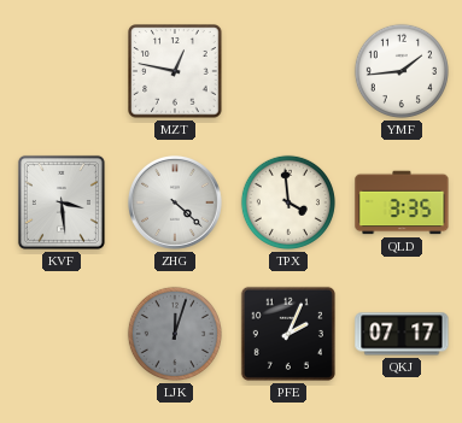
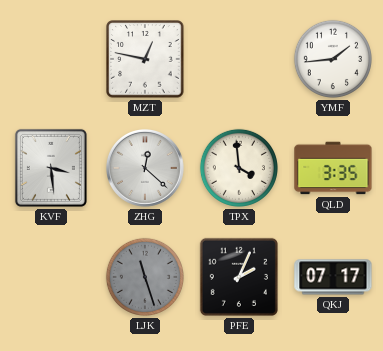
ZHG: 4:22 -> 12:22 (146, 169)
LJK: 12:03 -> 11:27 (145, 277)
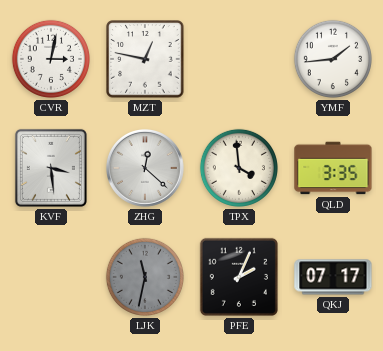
CVR: none -> 3:02 (51, 59)
LJK: 11:27 -> 11:32 (145, 277)
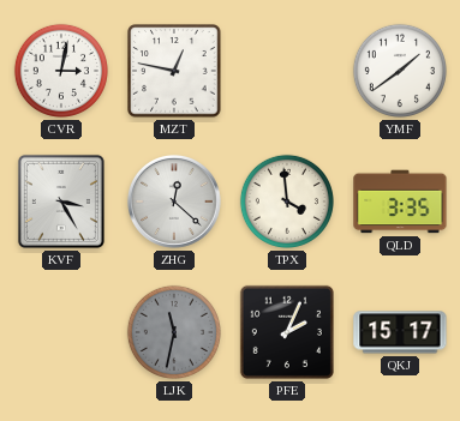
YMF: 1:44 -> 1:39 (400, 71)
KVF: 3:29 -> 3:25 (61, 202)
QKJ: 07:17 -> 15:17 (400, 332)
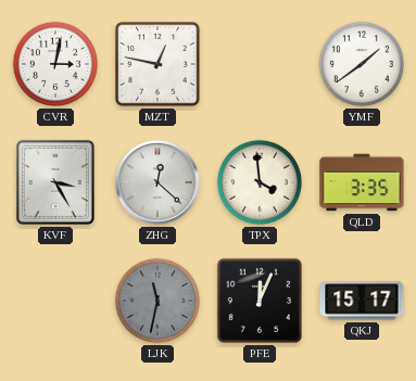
PFE: 2:04 -> 12:04 (260, 301)
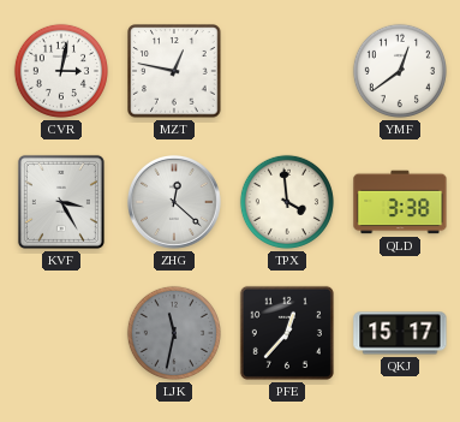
YMF: 1:39 -> 12:39 (400, 71)
QLD: 3:35 -> 3:38 (400, 202)
PFE: 12:04 -> 12:37 (287, 333)
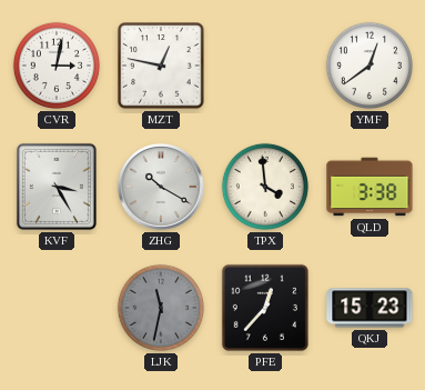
ZHG: 12:22 -> 10:20 (162, 188)
QKJ: 15:17 -> 15:23 (370, 308)
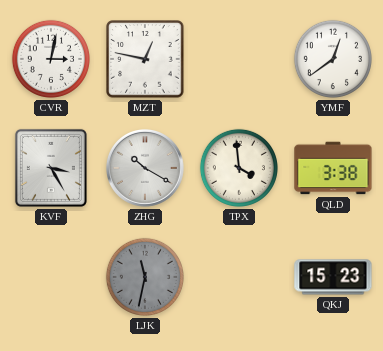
PFE: 12:37 -> none (265, 308)
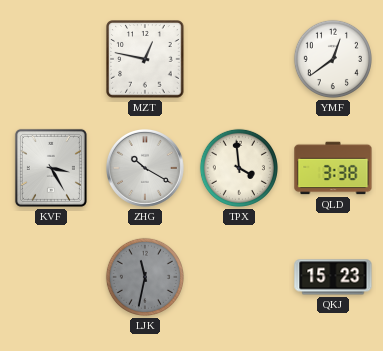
CVR: 3:02 -> none (51, 59)
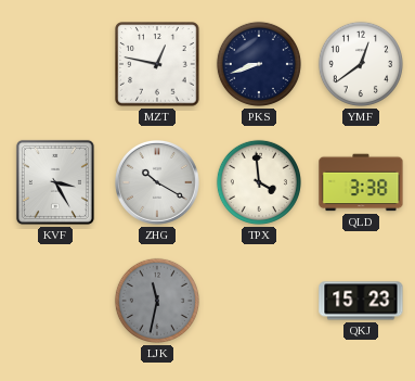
PKS: none -> 8:42 (259, 64)
